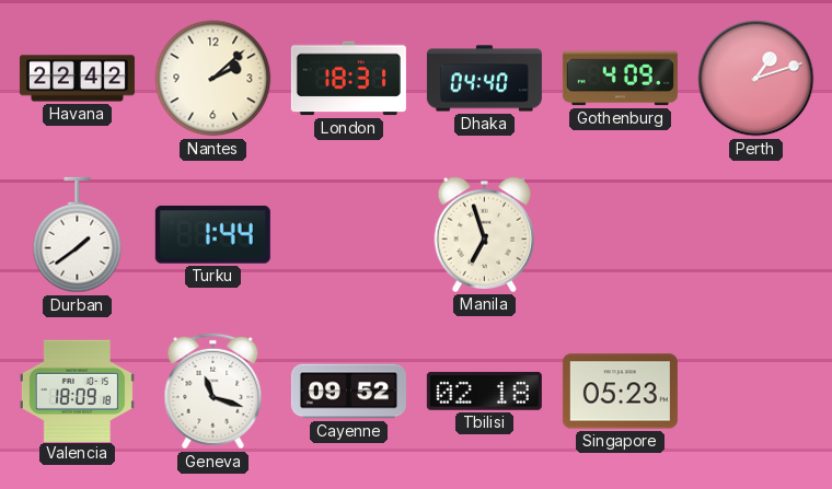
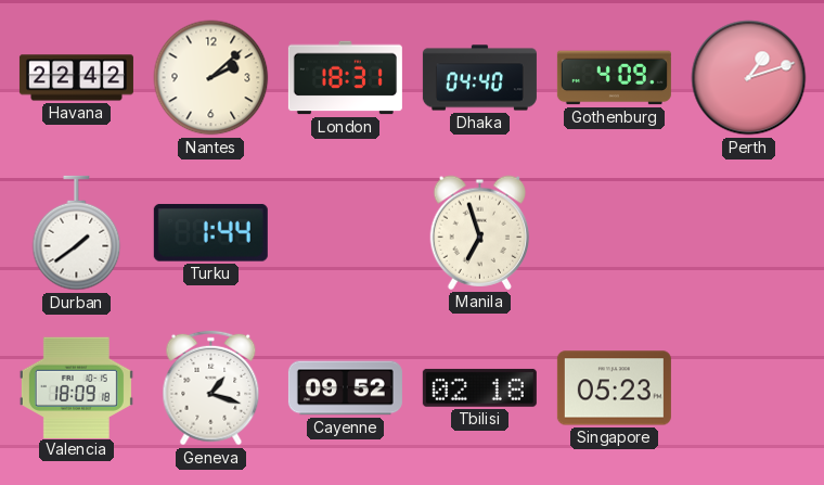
Geneva: 11:18 -> 1:18 (211, 388)
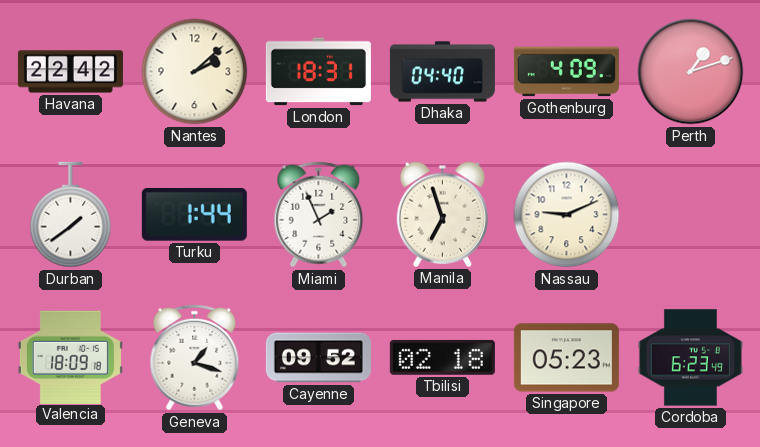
Miami: none -> 1:56 (319, 215)
Nassau: none -> 9:11 (567, 215)
Cordoba: none -> 6:23 (690, 358)
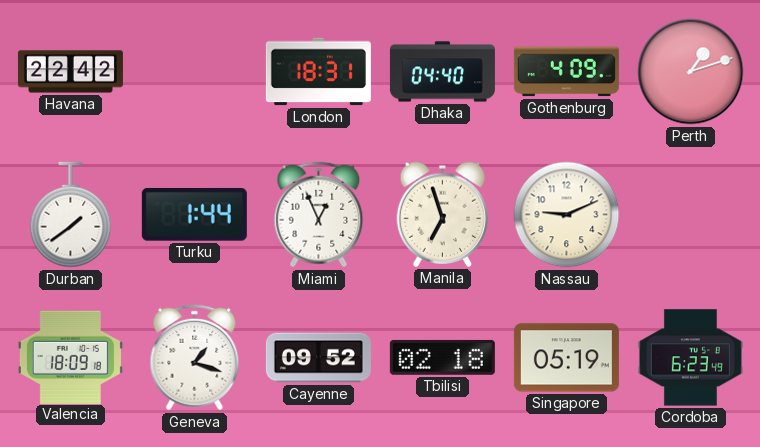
Nantes: 2:08 -> none (195, 72)
Miami: 1:56 -> 12:56 (319, 215)
Singapore: 05:23 -> 05:19 (566, 358)
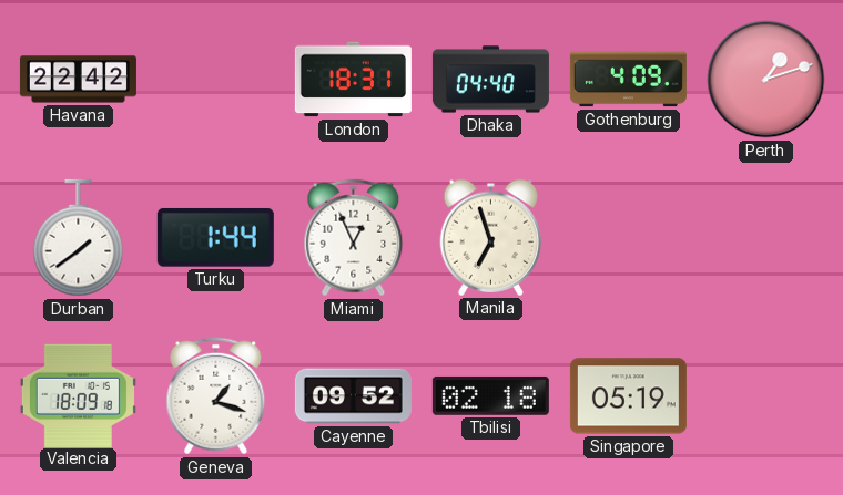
Nassau: 9:11 -> none (567, 215)
Cordoba: 6:23 -> none (690, 358)
